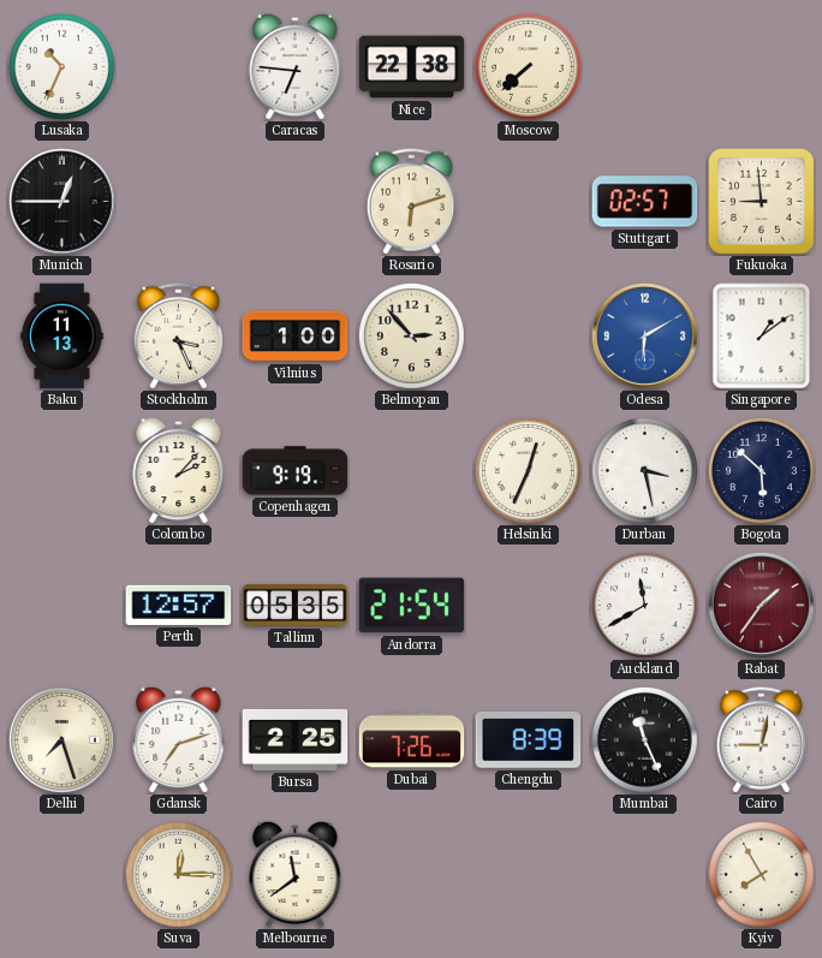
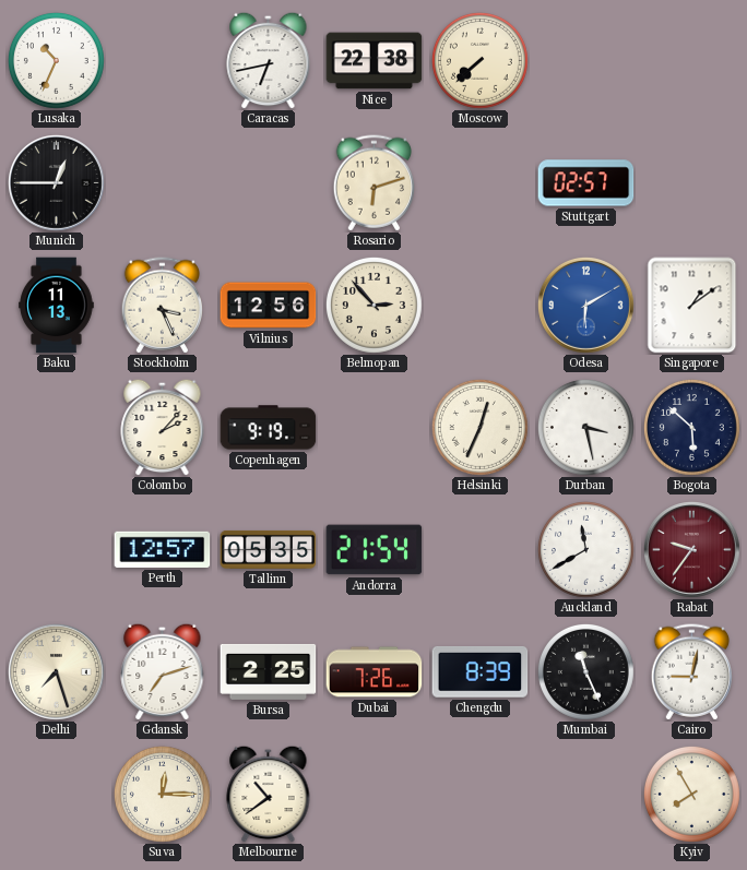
Caracas: 6:46 -> 6:43 (269, 60)
Fukuoka: 8:59 -> none (761, 201)
Vilnius: 1:00 -> 12:56 (269, 306)
Rabat: 1:36 -> 9:36 (692, 550)
Melbourne: 11:39 -> 10:39 (269, 794)
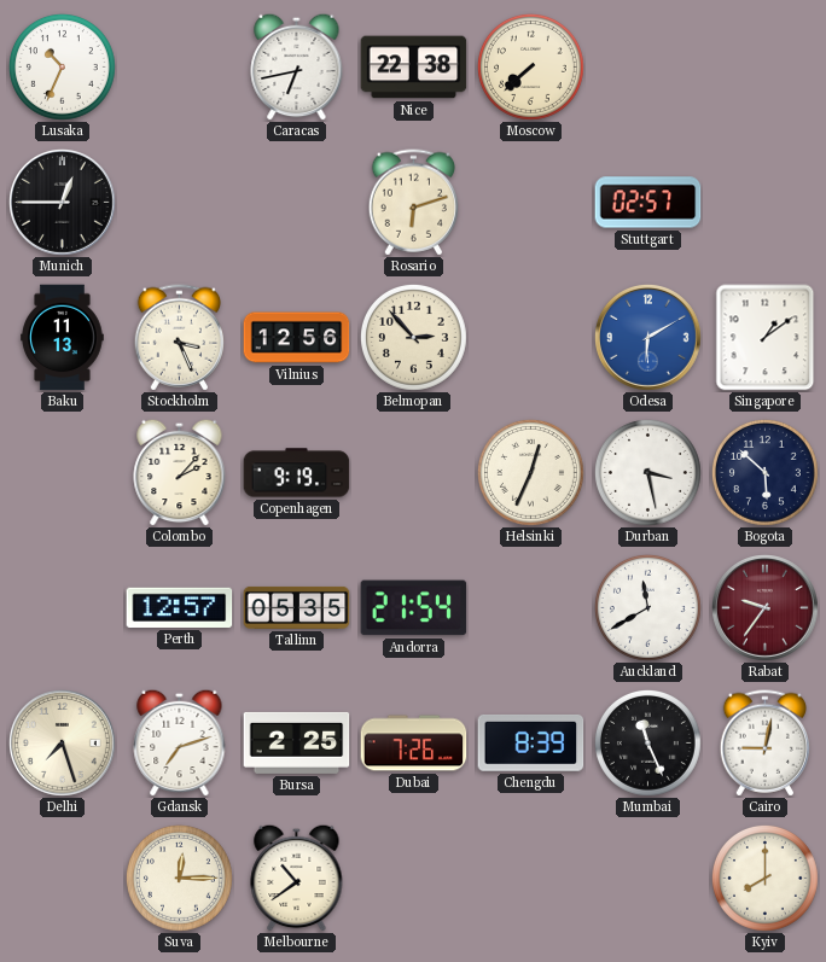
Kyiv: 7:55 -> 8:00 (764, 878)
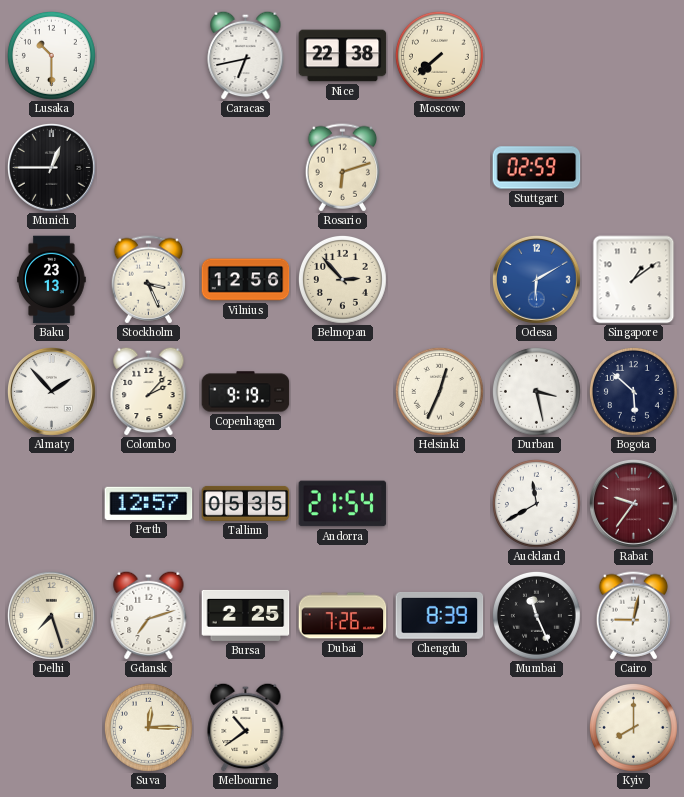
Lusaka: 10:34 -> 10:30 (51, 55)
Stuttgart: 02:57 -> 02:59 (537, 168)
Baku: 11:13 -> 23:13 (52, 280)
Almaty: none -> 1:53 (52, 392)
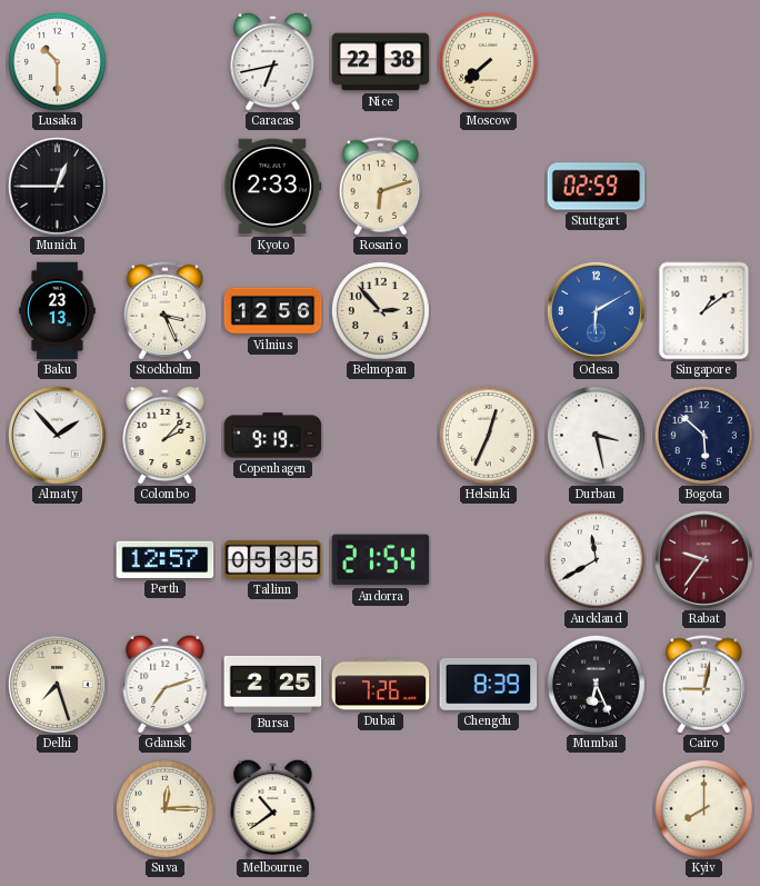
Kyoto: none -> 2:33 (272, 187)
Mumbai: 11:26 -> 6:26 (596, 684)
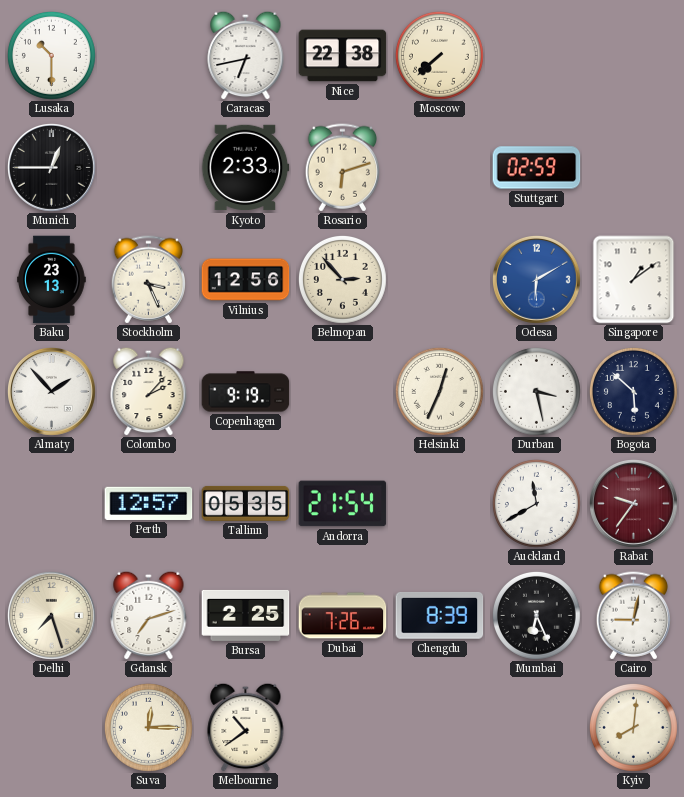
Kyiv: 8:00 -> 8:01 (633, 727)
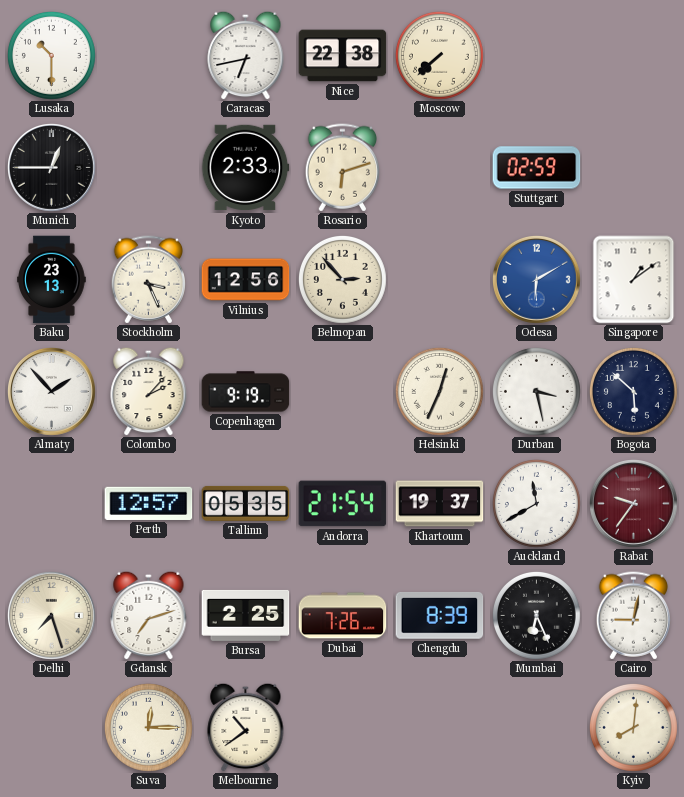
Khartoum: none -> 19:37 (440, 504)
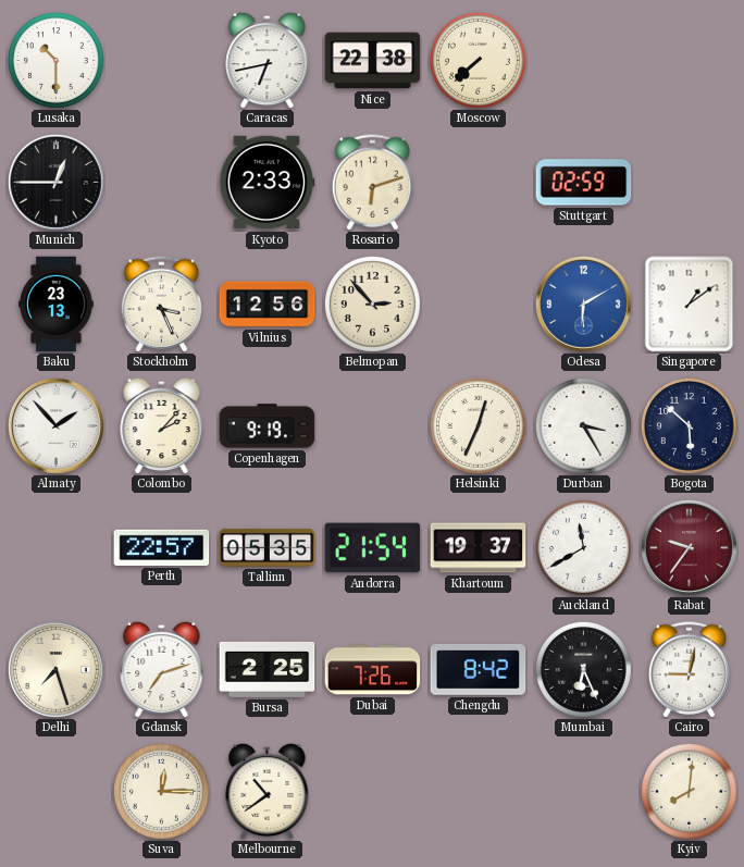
Durban: 3:28 -> 3:25 (583, 425)
Perth: 12:57 -> 22:57 (162, 547)
Chengdu: 8:39 -> 8:42 (479, 669)
